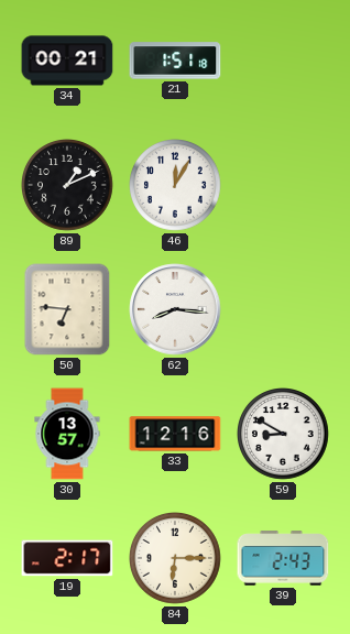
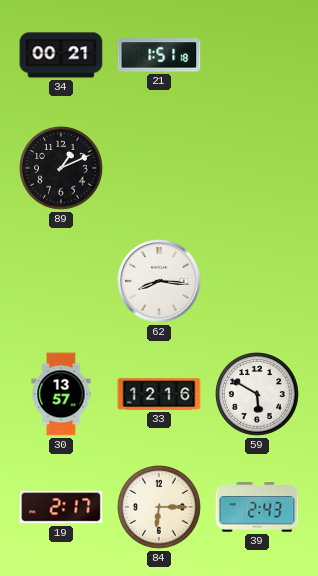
46: 12:05 -> none (176, 186)
50: 6:46 -> none (67, 309)
59: 8:50 -> 5:50 (258, 395)
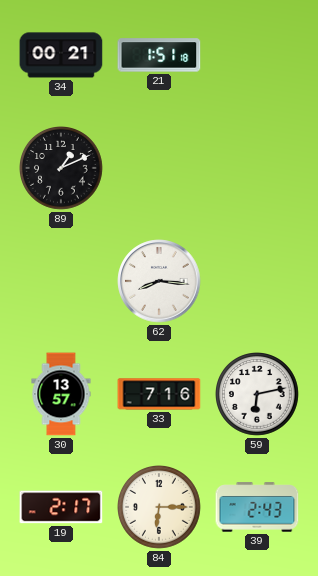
33: 12:16 -> 7:16 (159, 394)
59: 5:50 -> 6:13 (258, 395)
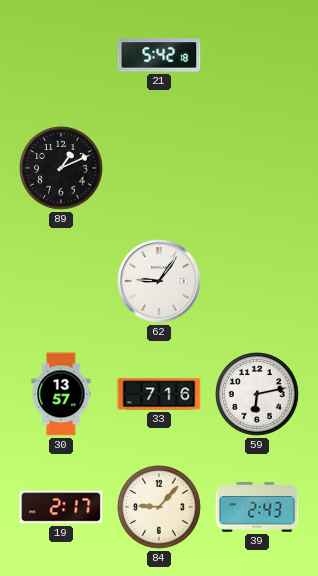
34: 00:21 -> none (61, 55)
21: 1:51 -> 5:42 (159, 55)
62: 8:16 -> 9:06 (159, 281)
84: 6:15 -> 9:07 (160, 508)
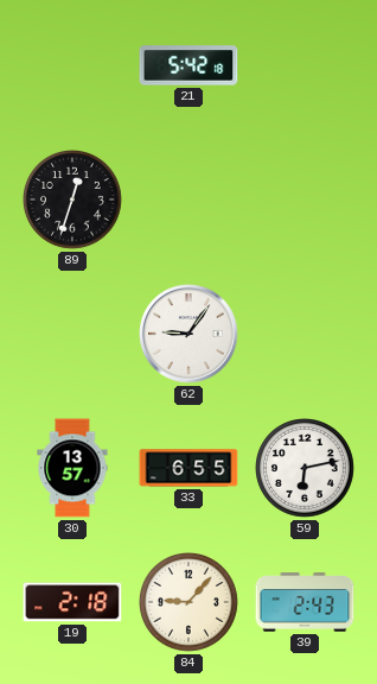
89: 1:11 -> 12:33 (74, 201)
33: 7:16 -> 6:55 (188, 468)
19: 2:17 -> 2:18 (72, 602)
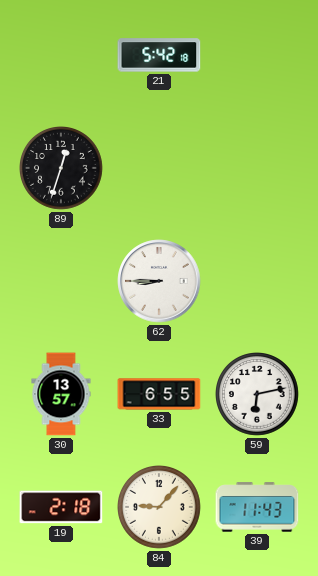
62: 9:06 -> 8:45 (159, 281)
39: 2:43 -> 11:43 (257, 507)
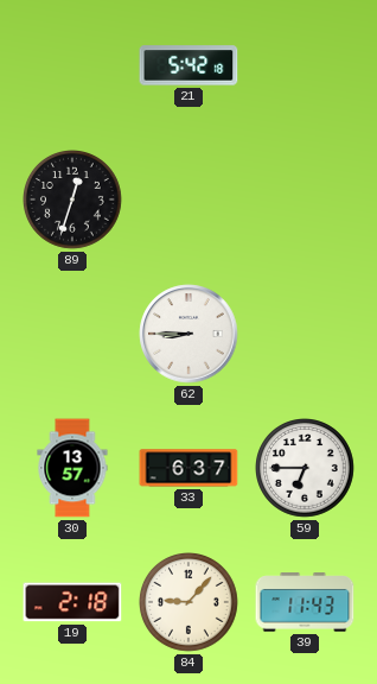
33: 6:55 -> 6:37 (188, 468)
59: 6:13 -> 6:45 (306, 469)
